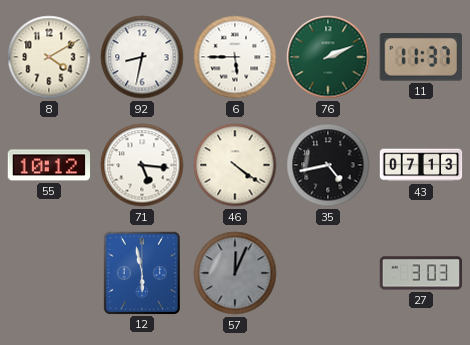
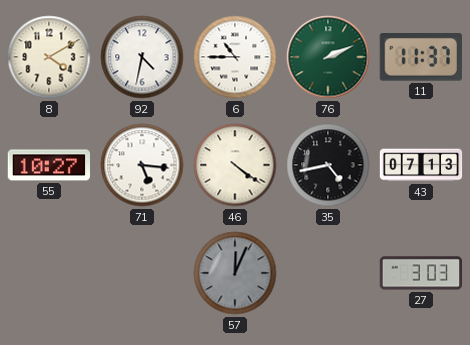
92: 8:32 -> 4:32 (142, 57)
6: 5:45 -> 10:45 (235, 57)
55: 10:12 -> 10:27 (49, 165)
12: 5:58 -> none (142, 272)
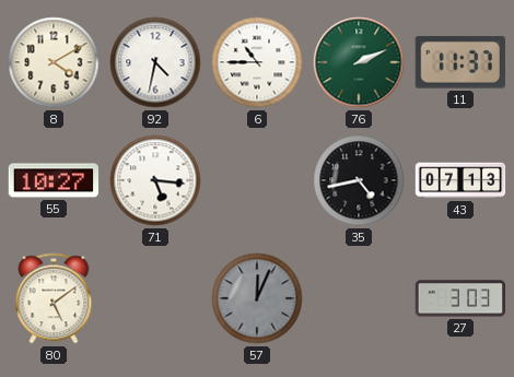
46: 4:21 -> none (235, 165)
80: none -> 5:09 (54, 298)
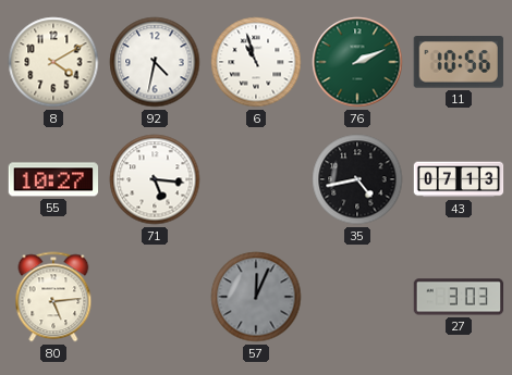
6: 10:45 -> 10:57 (256, 62)
11: 11:37 -> 10:56 (459, 63)
80: 5:09 -> 5:14 (53, 297)
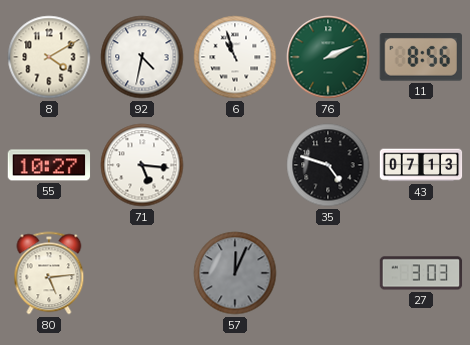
11: 10:56 -> 8:56 (421, 58)
35: 4:43 -> 4:48 (328, 165)
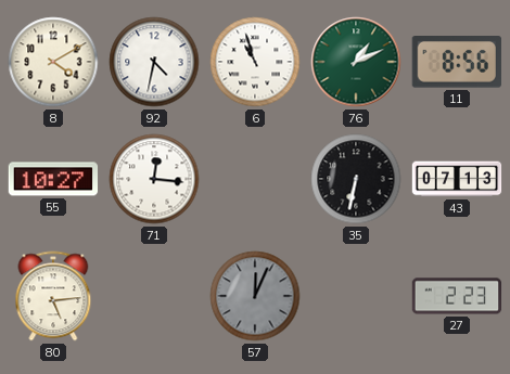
76: 2:11 -> 1:11 (356, 62)
71: 5:16 -> 12:16 (154, 179)
35: 4:48 -> 6:32 (356, 179)
27: 3:03 -> 2:23 (457, 296)
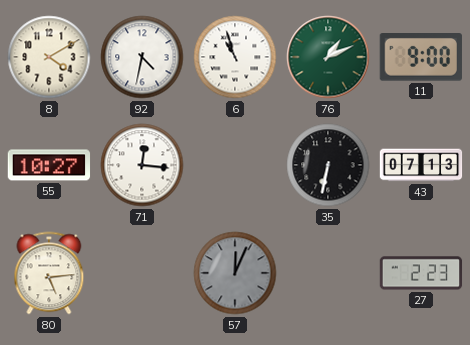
11: 8:56 -> 9:00 (421, 58)
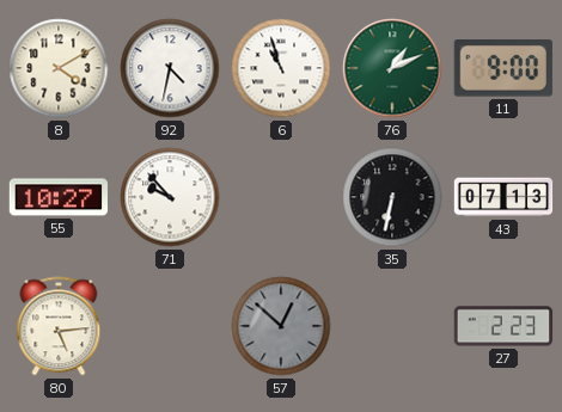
71: 12:16 -> 9:53 (170, 197)
57: 12:04 -> 12:52 (281, 326)
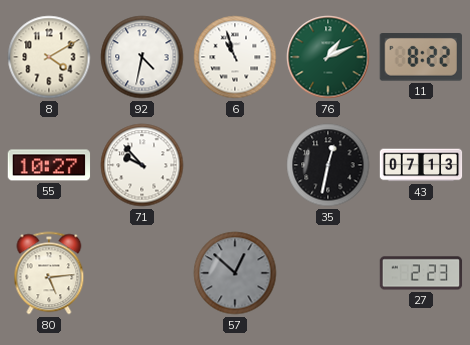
11: 9:00 -> 8:22 (421, 58)
35: 6:32 -> 12:32 (328, 165)
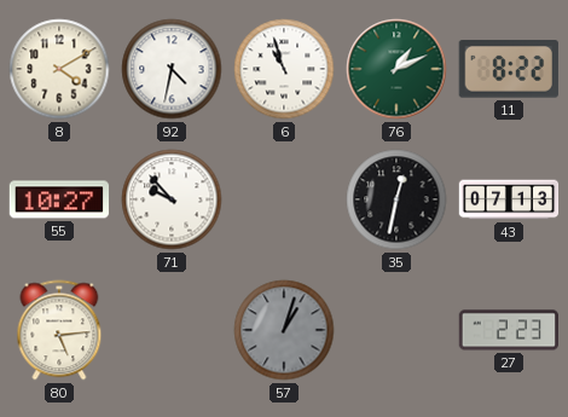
57: 12:52 -> 1:03 (284, 330)
